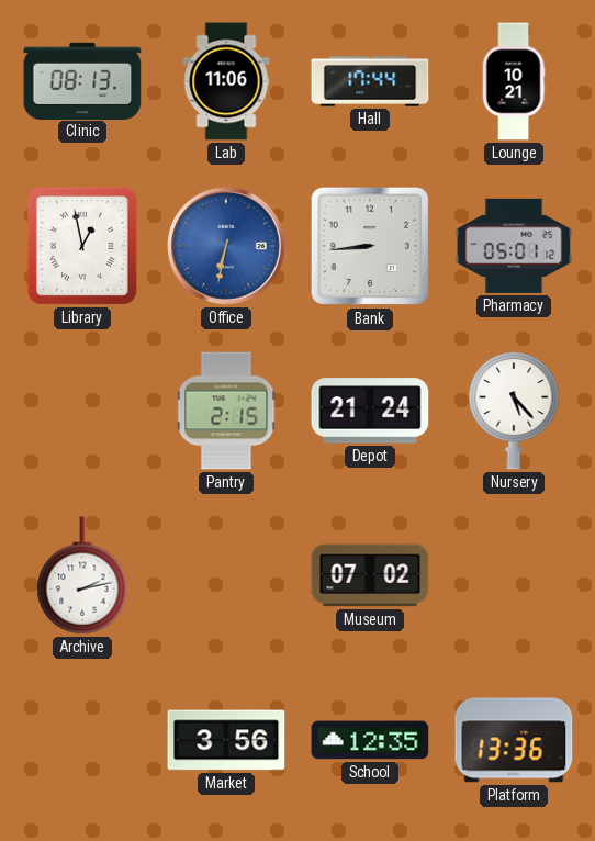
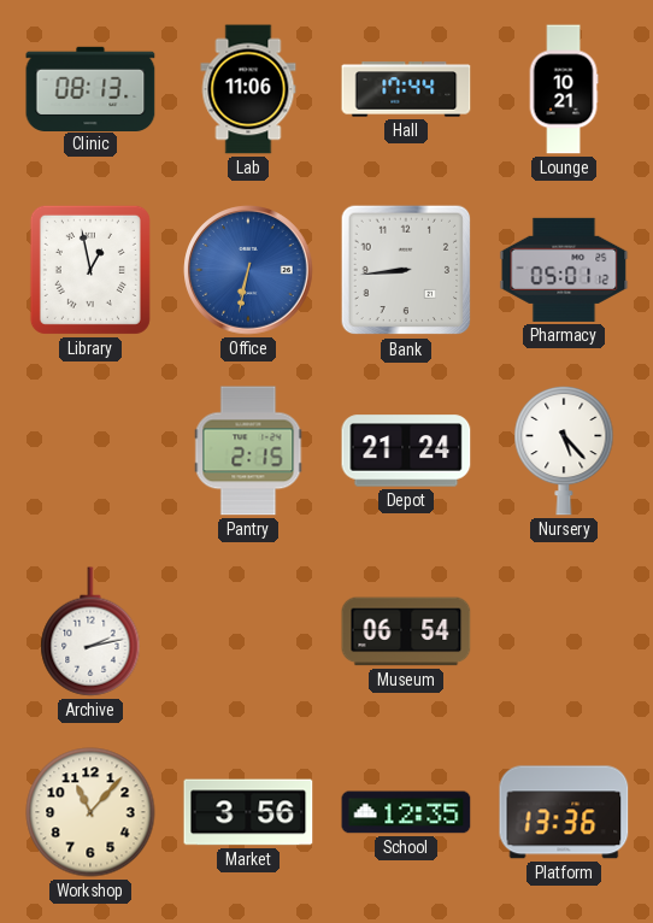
Museum: 07:02 -> 06:54 (406, 631)
Workshop: none -> 11:07 (90, 812)
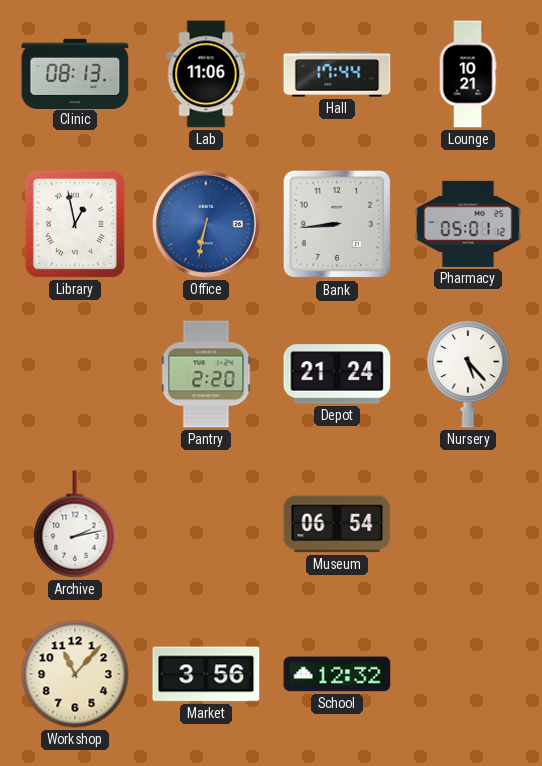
Pantry: 2:15 -> 2:20 (206, 374)
School: 12:35 -> 12:32 (337, 674)
Platform: 13:36 -> none (564, 812)
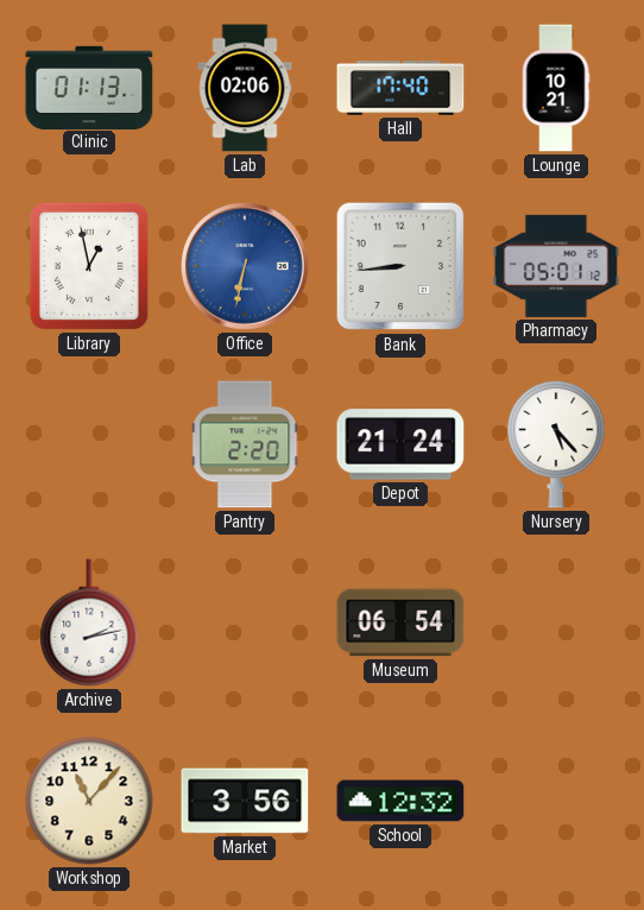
Clinic: 08:13 -> 01:13 (89, 87)
Lab: 11:06 -> 02:06 (245, 88)
Hall: 17:44 -> 17:40 (400, 88)
